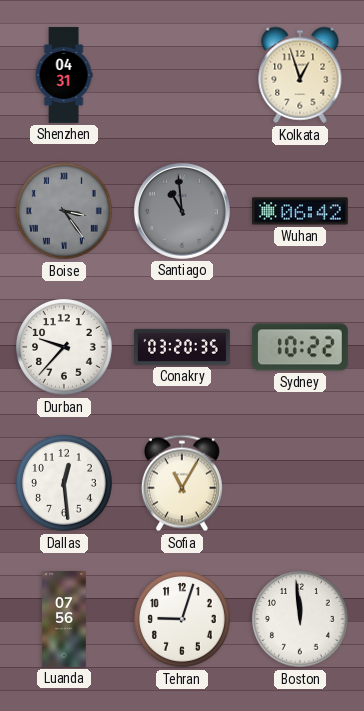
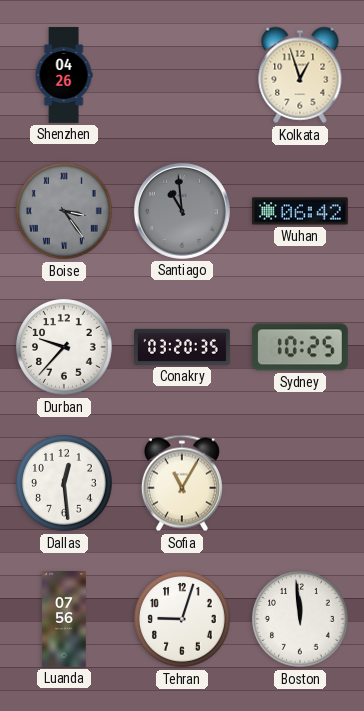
Shenzhen: 04:31 -> 04:26 (64, 75)
Sydney: 10:22 -> 10:25 (300, 347)
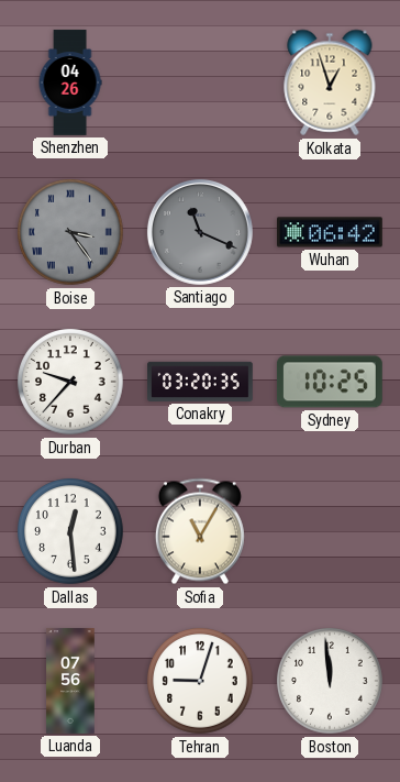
Santiago: 10:59 -> 11:19 (200, 232)
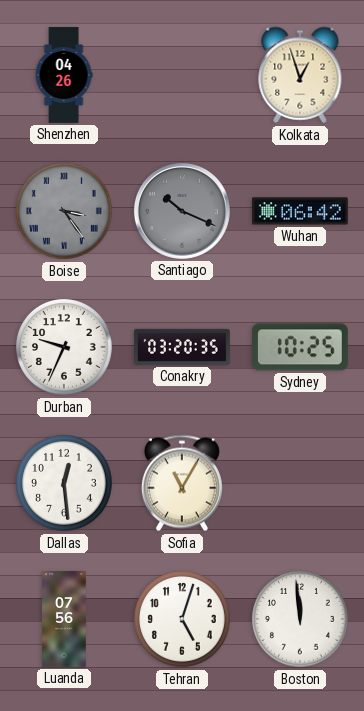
Santiago: 11:19 -> 10:19 (182, 211)
Durban: 9:37 -> 9:34 (65, 348)
Tehran: 9:03 -> 5:03 (183, 620)
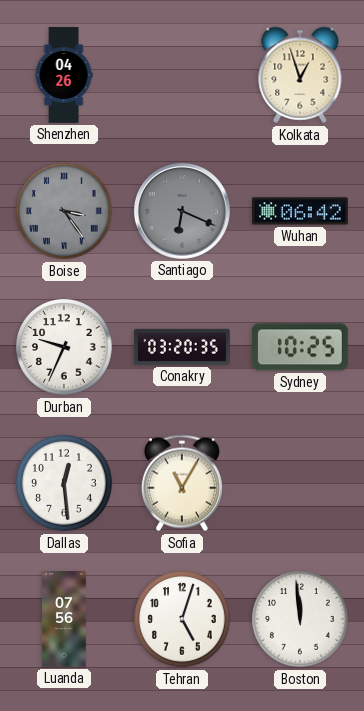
Santiago: 10:19 -> 6:19 (182, 211)
